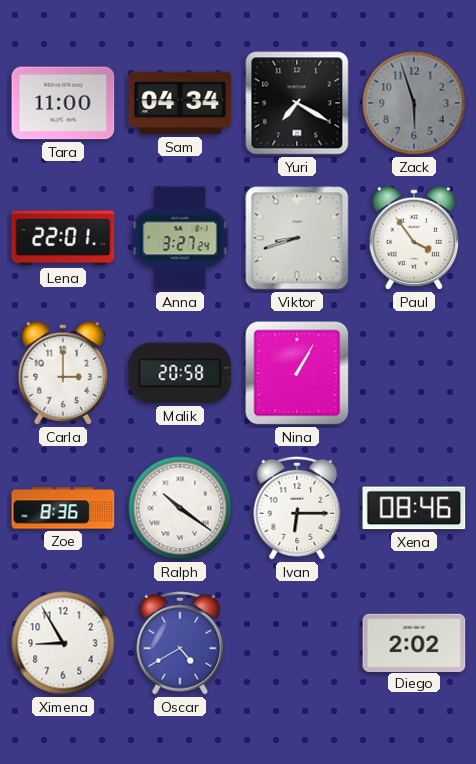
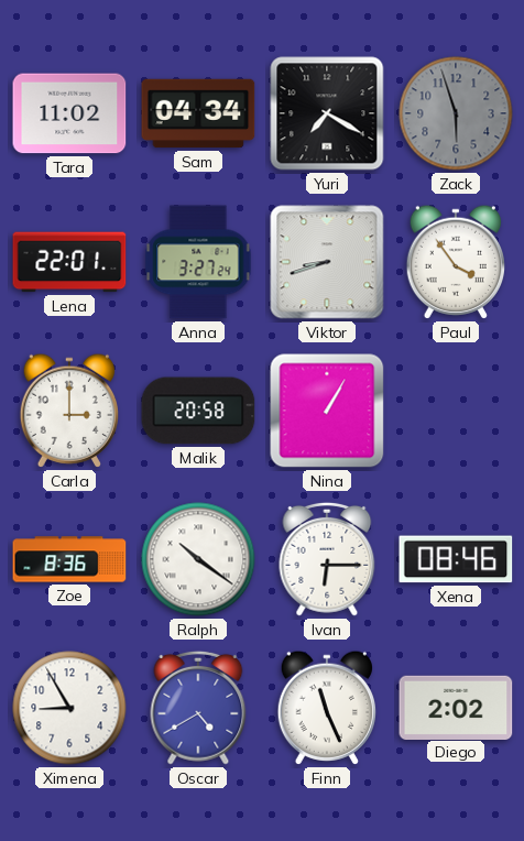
Tara: 11:00 -> 11:02 (69, 113)
Finn: none -> 11:26 (326, 708)
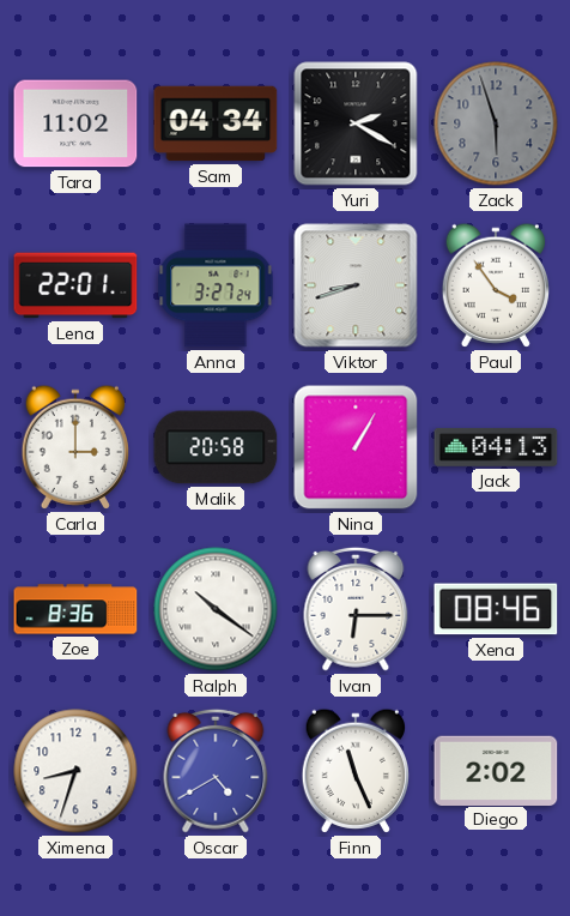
Yuri: 7:20 -> 2:20 (356, 123)
Jack: none -> 04:13 (496, 447)
Ximena: 8:55 -> 8:33 (75, 771)
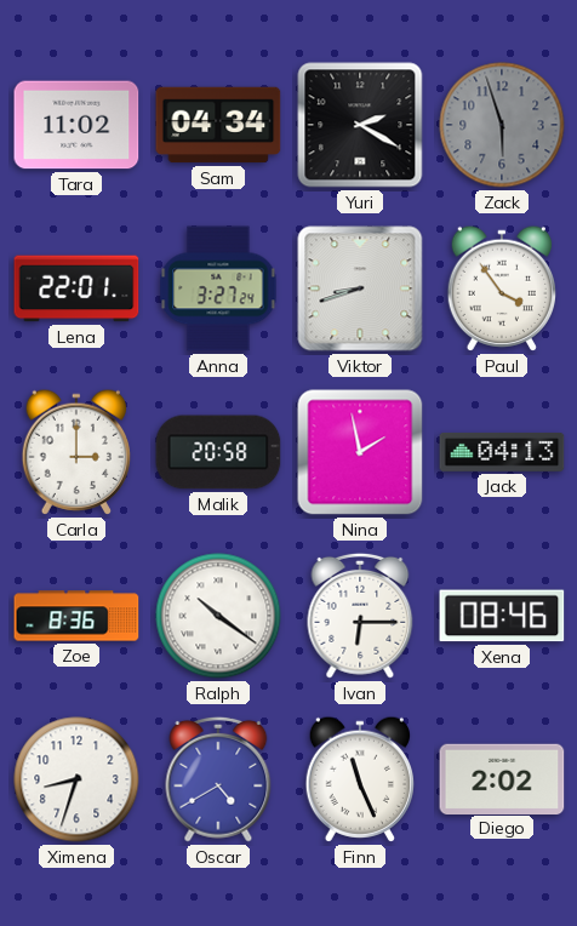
Nina: 1:05 -> 1:58 (360, 452)
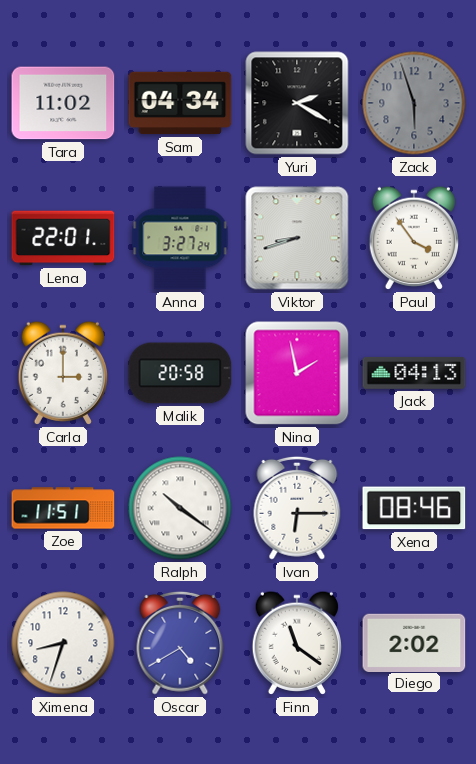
Zoe: 8:36 -> 11:51 (63, 508)
Finn: 11:26 -> 11:21 (296, 643)
